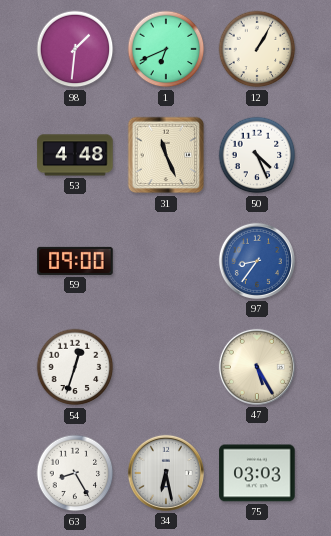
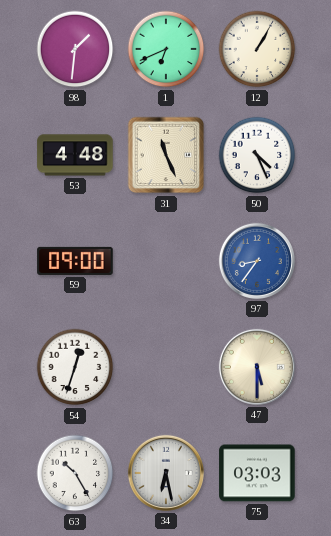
47: 5:25 -> 5:30 (257, 367)
63: 8:25 -> 10:25 (75, 473)
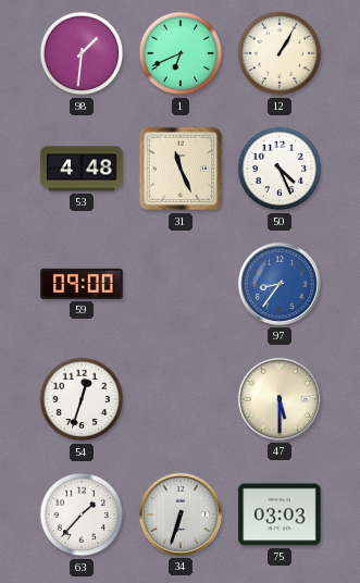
63: 10:25 -> 1:37 (82, 514)
34: 6:28 -> 6:33 (181, 514)
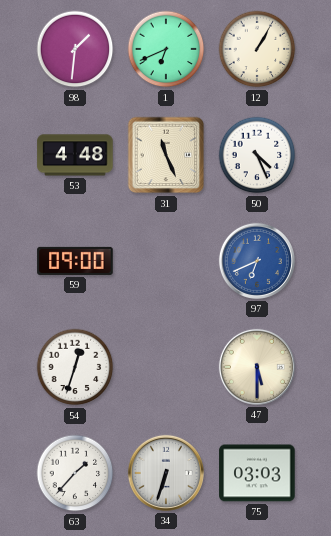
97: 8:36 -> 6:41 (257, 261)
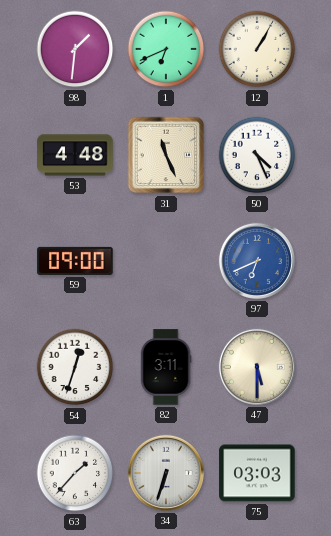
82: none -> 3:11 (166, 367)
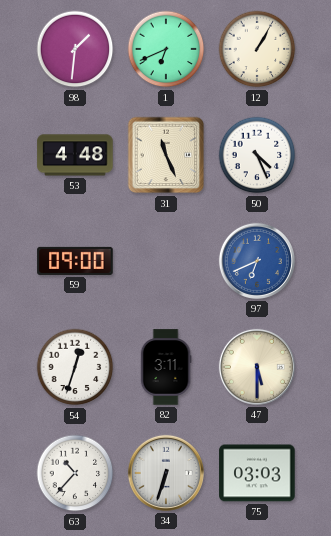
63: 1:37 -> 10:37 (75, 473)
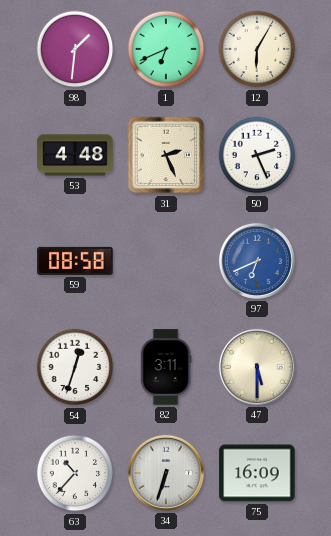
12: 1:05 -> 6:05 (257, 49)
31: 11:26 -> 2:26 (166, 155)
50: 4:26 -> 2:26 (257, 155)
59: 09:00 -> 08:58 (75, 261)
75: 03:03 -> 16:09 (257, 473)
